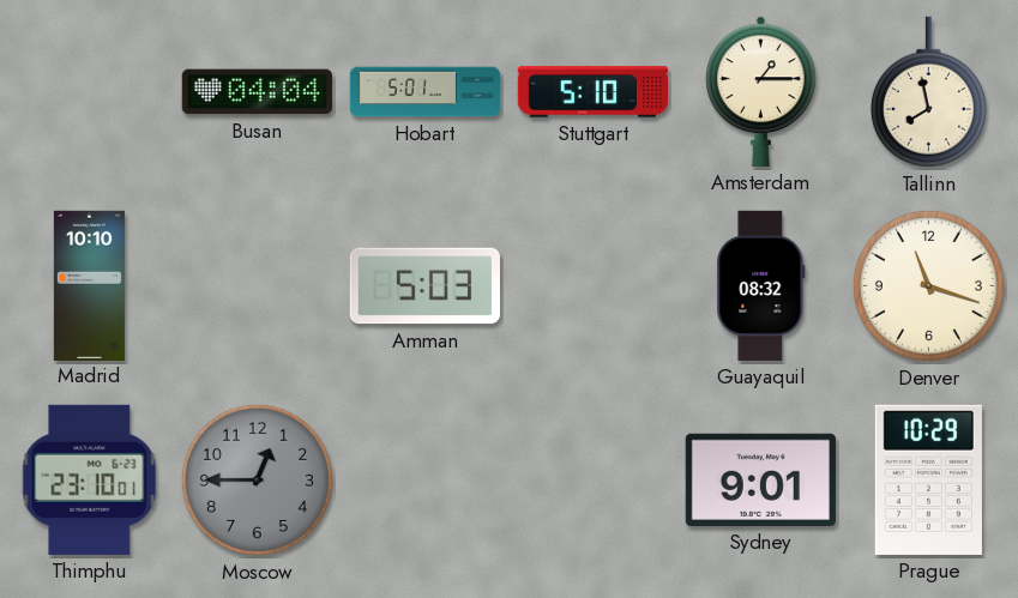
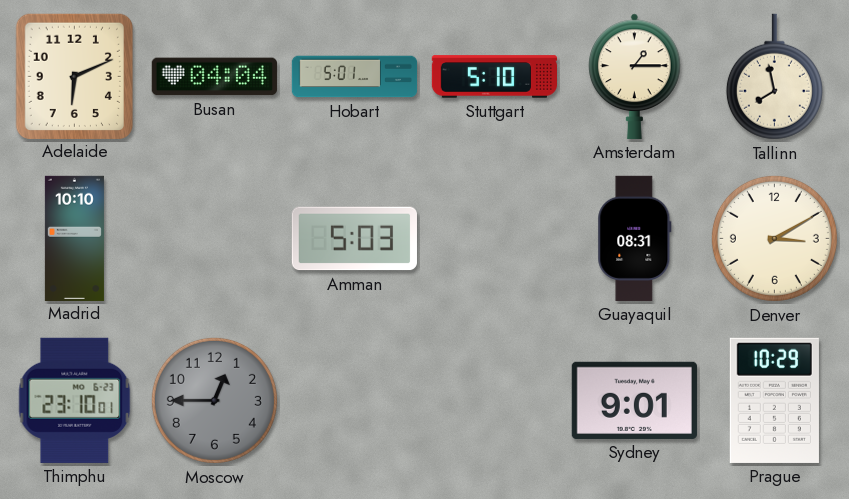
Adelaide: none -> 6:11 (74, 76)
Guayaquil: 08:32 -> 08:31 (635, 238)
Denver: 11:18 -> 3:10 (774, 238)
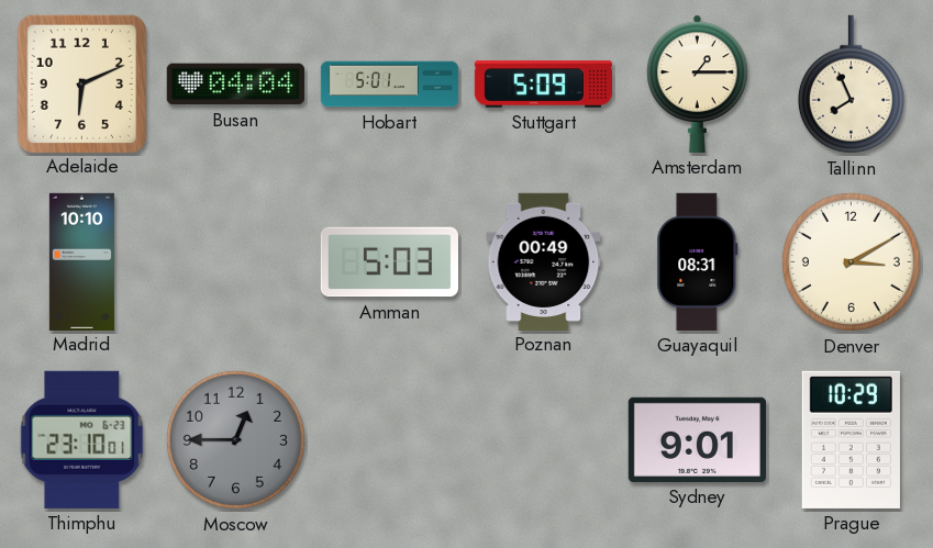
Stuttgart: 5:10 -> 5:09 (543, 85)
Tallinn: 7:58 -> 7:56 (851, 85)
Poznan: none -> 00:49 (544, 261)
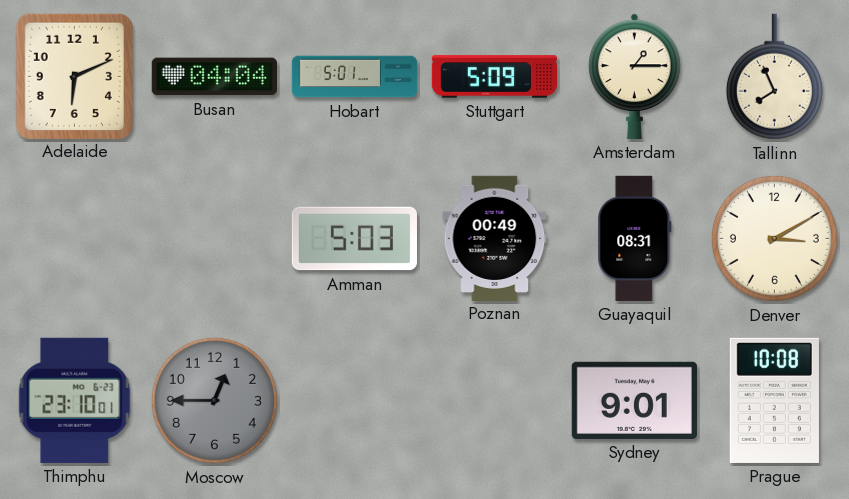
Madrid: 10:10 -> none (81, 261)
Prague: 10:29 -> 10:08 (774, 400)
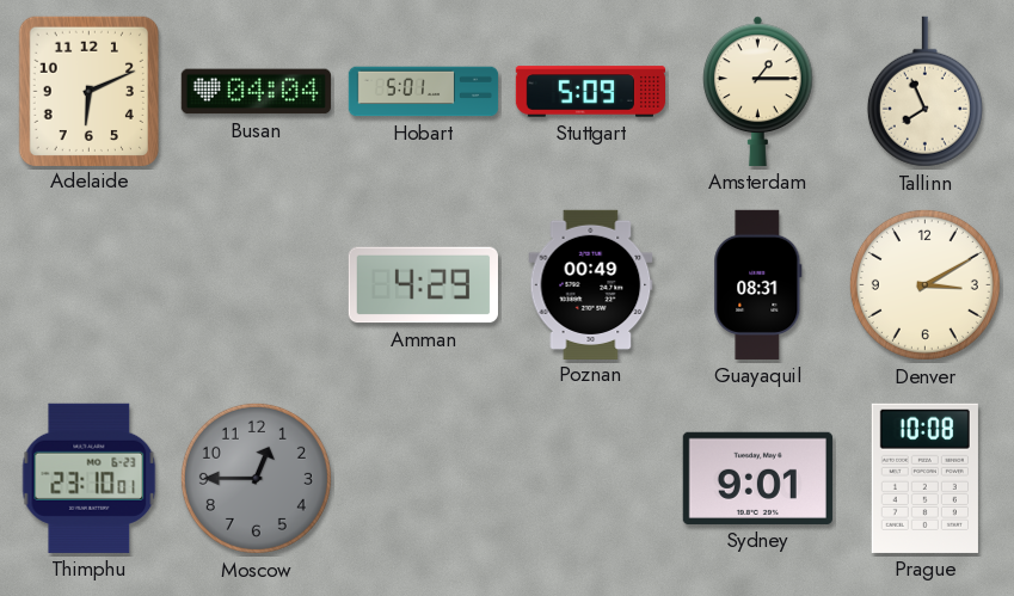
Amman: 5:03 -> 4:29 (423, 285)
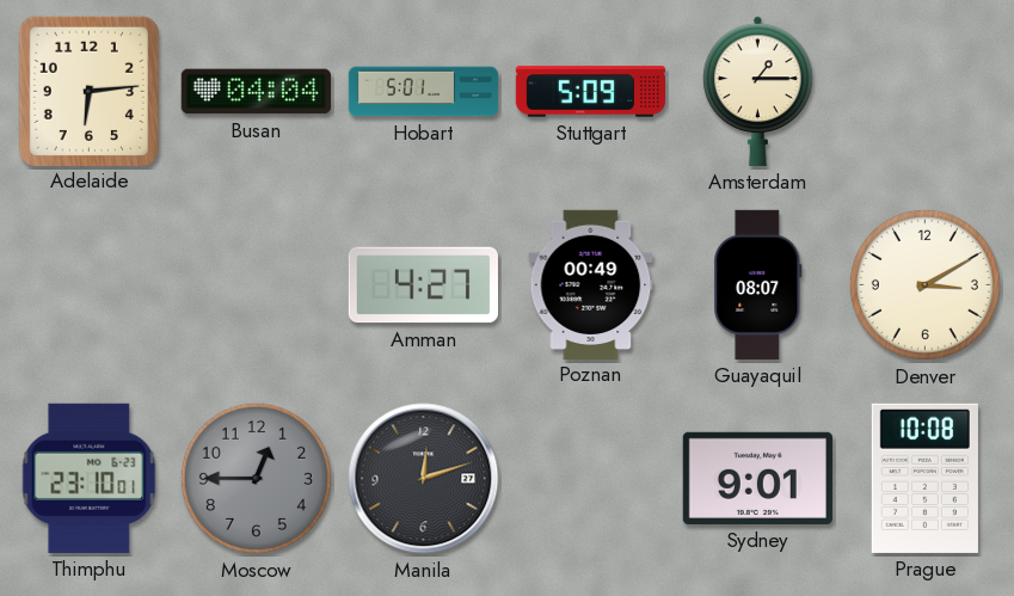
Adelaide: 6:11 -> 6:14 (88, 91)
Tallinn: 7:56 -> none (924, 92)
Amman: 4:29 -> 4:27 (423, 285)
Guayaquil: 08:31 -> 08:07 (758, 284)
Manila: none -> 12:12 (424, 479)
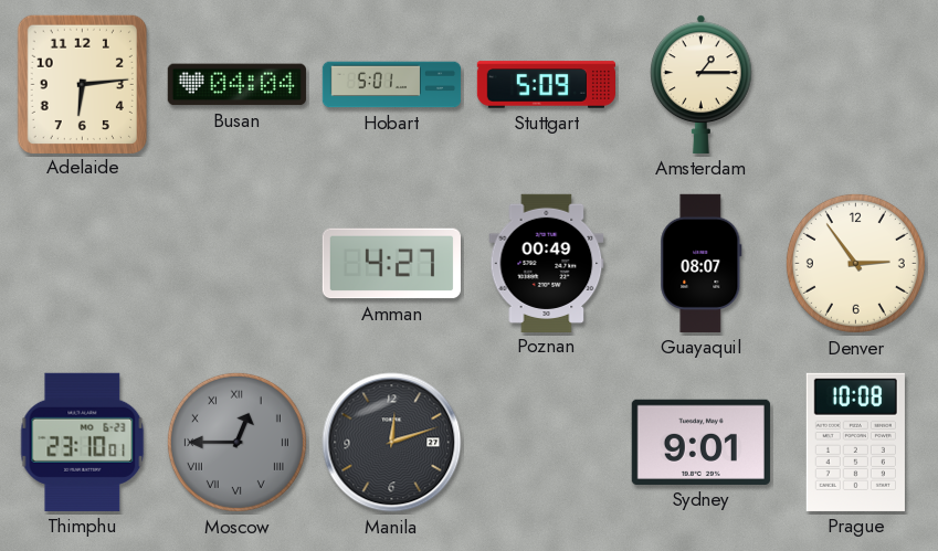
Denver: 3:10 -> 2:54 (855, 263)
Moscow numerals: Arabic -> Roman (236, 442)
